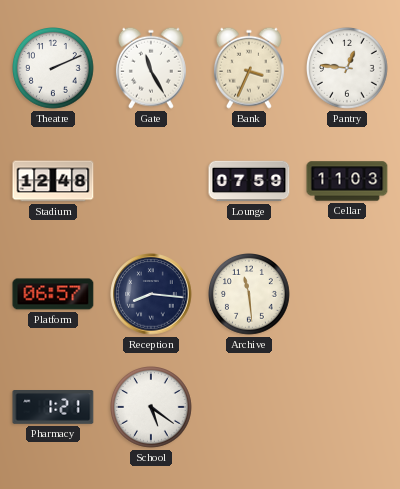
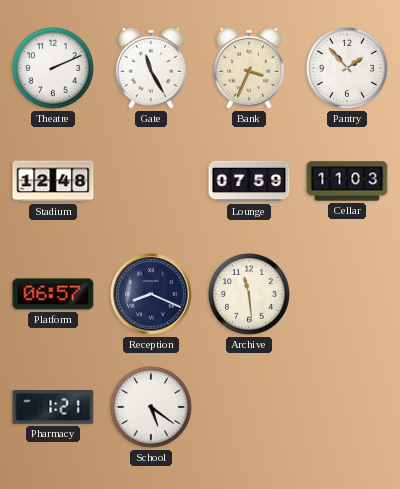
Pantry: 12:46 -> 1:53 (348, 69)
Reception: 8:16 -> 8:19 (151, 294)
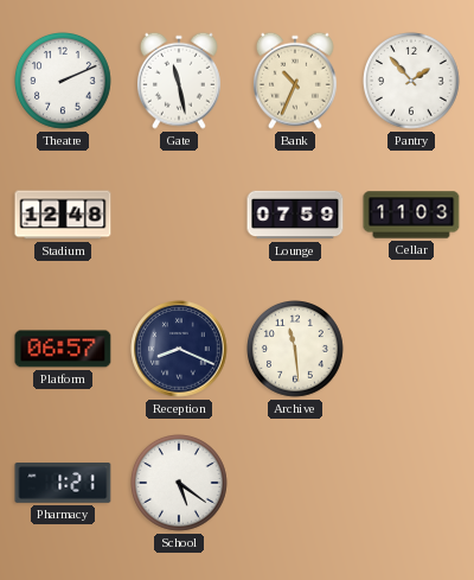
Gate: 11:25 -> 11:28 (179, 81)
Bank: 3:34 -> 10:34 (295, 81)
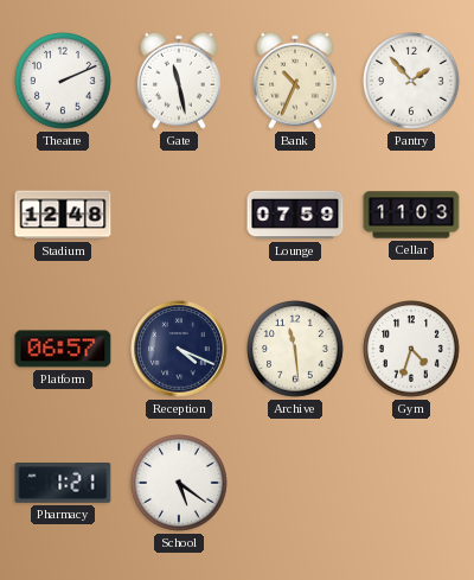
Reception: 8:19 -> 4:19 (179, 349)
Gym: none -> 4:33 (412, 350)
